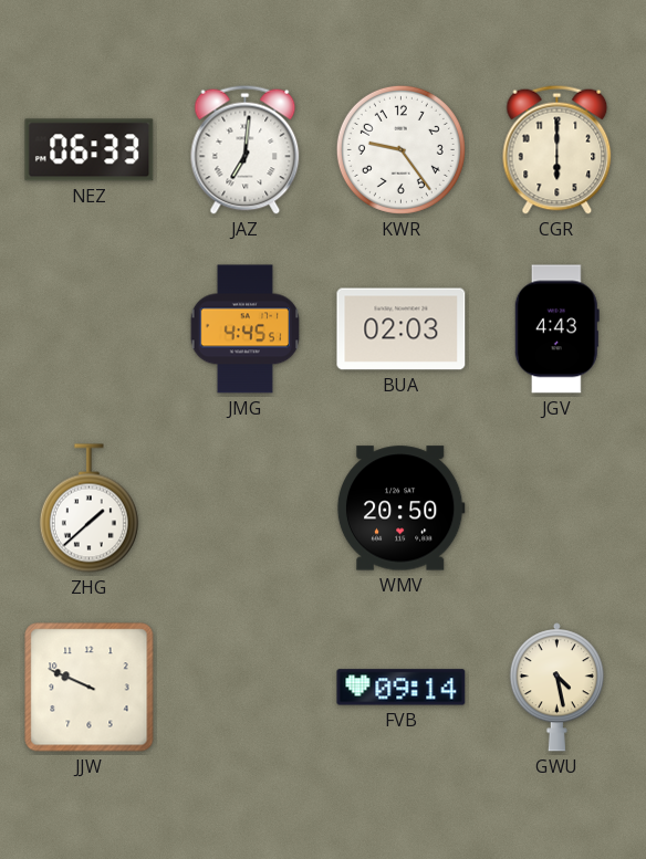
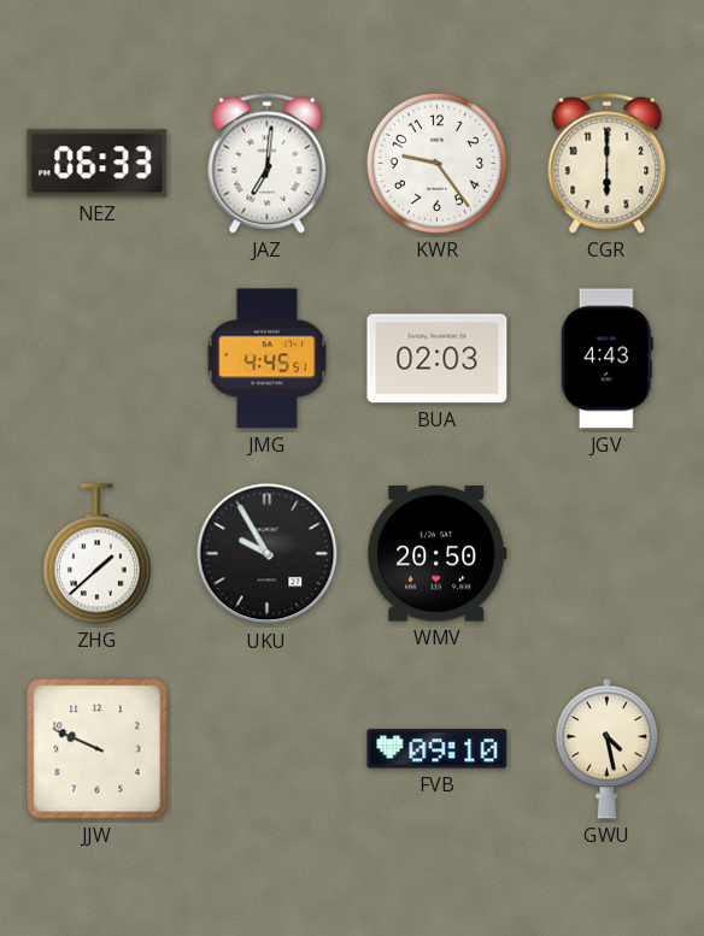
UKU: none -> 9:55 (268, 554)
FVB: 09:14 -> 09:10 (438, 749)
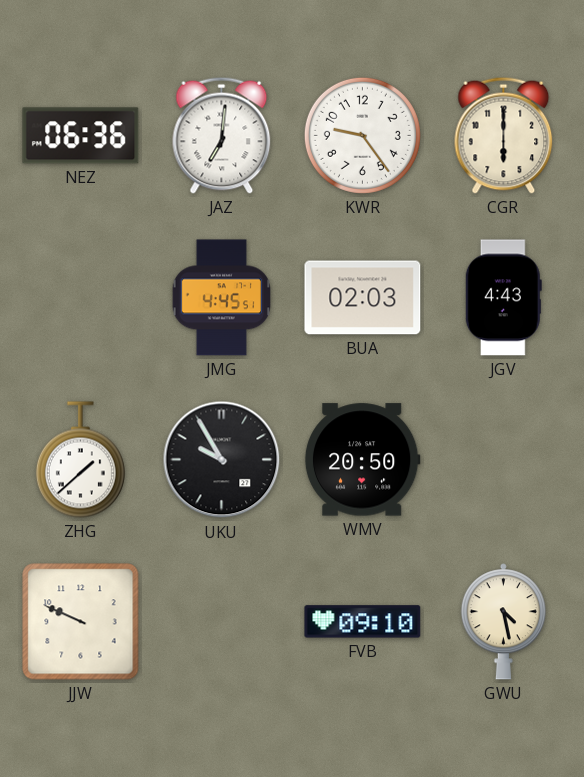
NEZ: 06:33 -> 06:36 (81, 136)
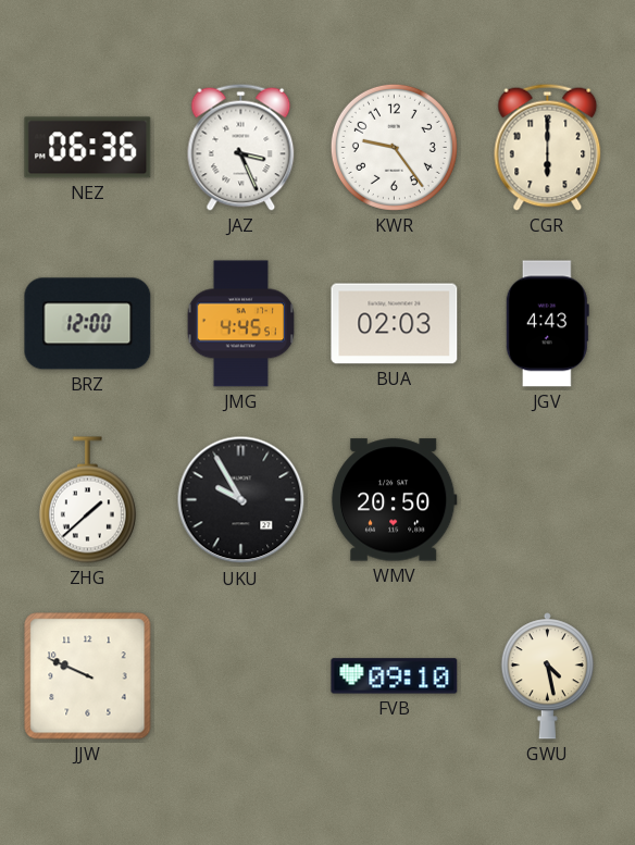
JAZ: 7:01 -> 3:26 (241, 147)
BRZ: none -> 12:00 (88, 324)
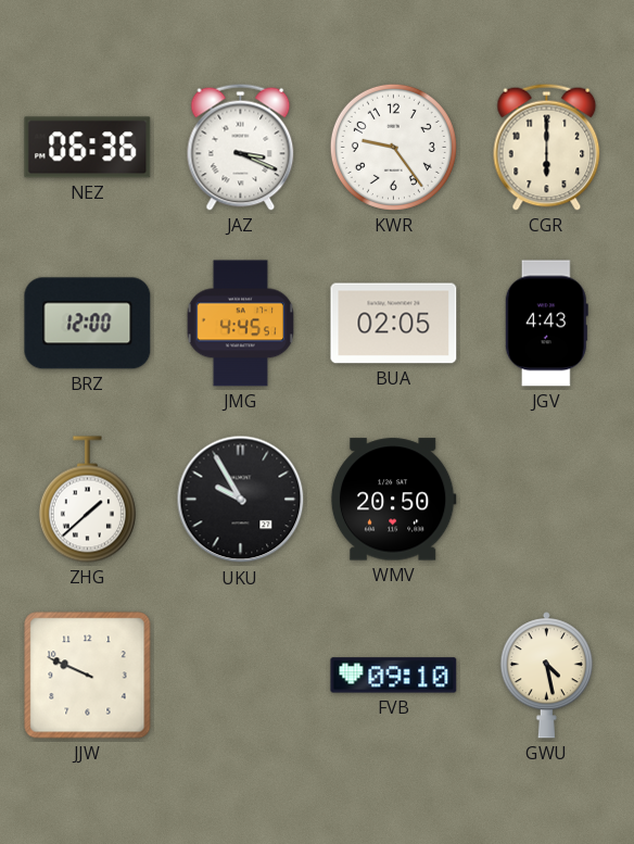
JAZ: 3:26 -> 3:19 (241, 147)
BUA: 02:03 -> 02:05 (394, 324)
